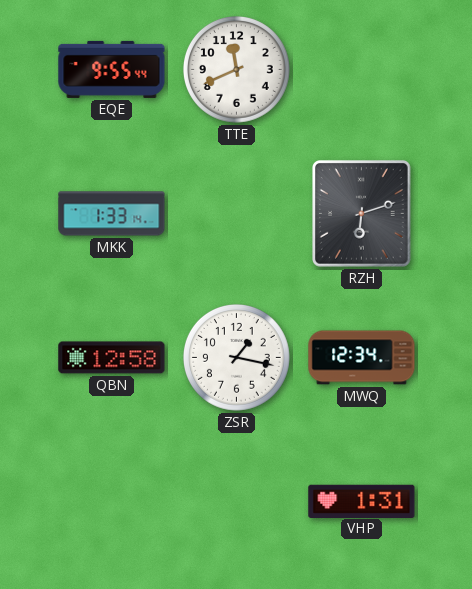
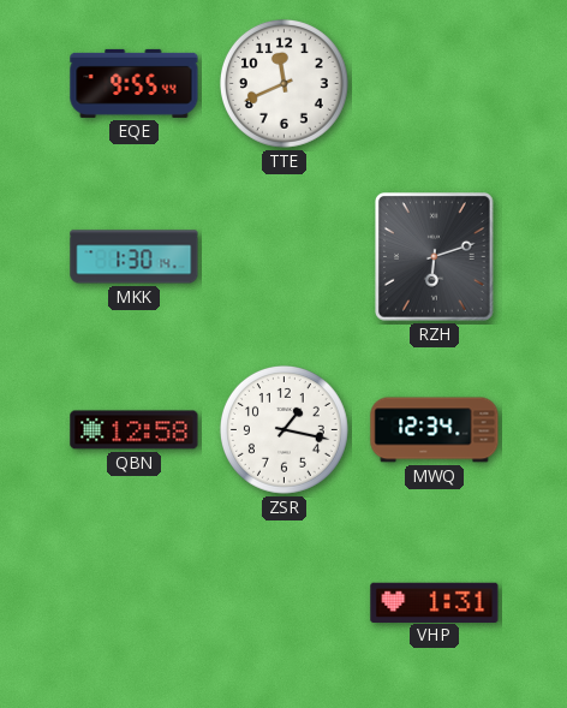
MKK: 1:33 -> 1:30 (135, 257)
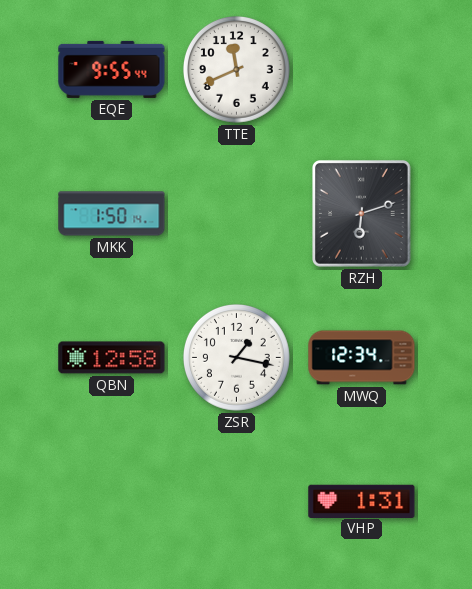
MKK: 1:30 -> 1:50 (112, 214)
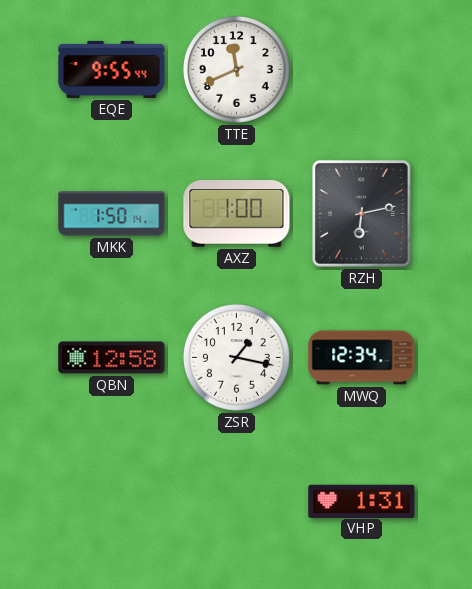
AXZ: none -> 1:00 (237, 214)
RZH: 6:12 -> 6:13 (362, 214)
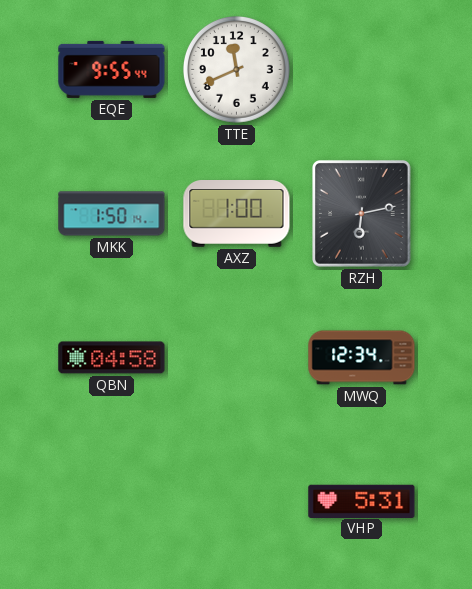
QBN: 12:58 -> 04:58 (112, 358)
ZSR: 1:17 -> none (236, 357)
VHP: 1:31 -> 5:31 (362, 501)
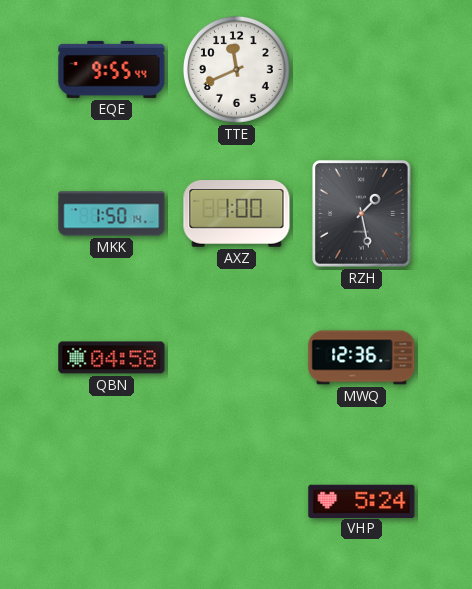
RZH: 6:13 -> 1:28 (362, 214)
MWQ: 12:34 -> 12:36 (362, 358)
VHP: 5:31 -> 5:24 (362, 501)
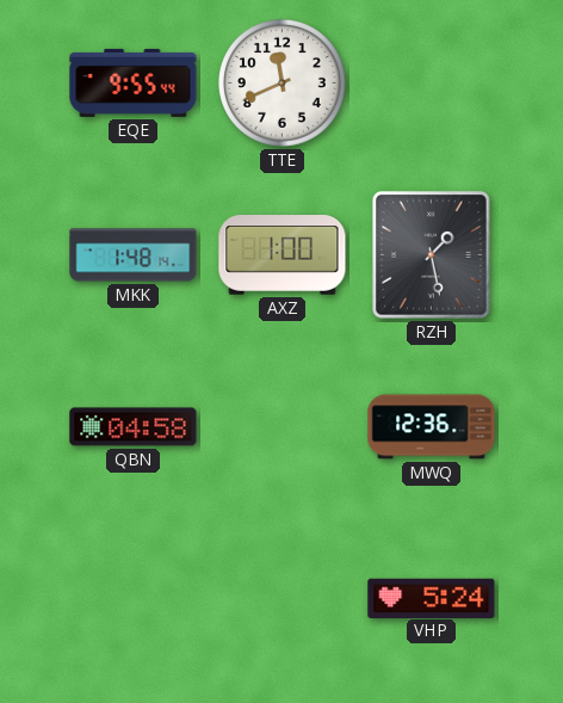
MKK: 1:50 -> 1:48 (134, 255)
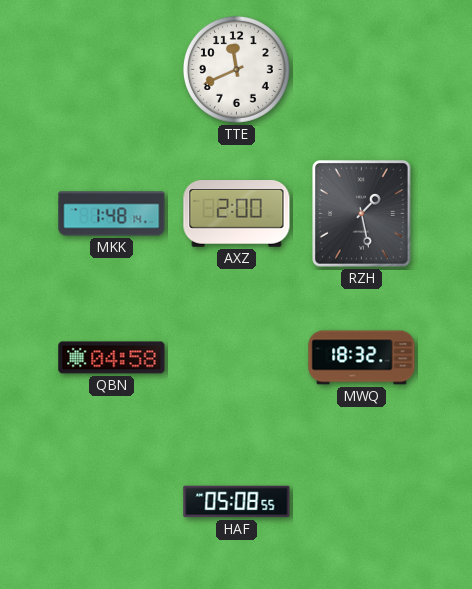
EQE: 9:55 -> none (134, 82)
AXZ: 1:00 -> 2:00 (237, 214)
MWQ: 12:36 -> 18:32 (362, 358)
HAF: none -> 05:08 (237, 502)
VHP: 5:24 -> none (432, 598)
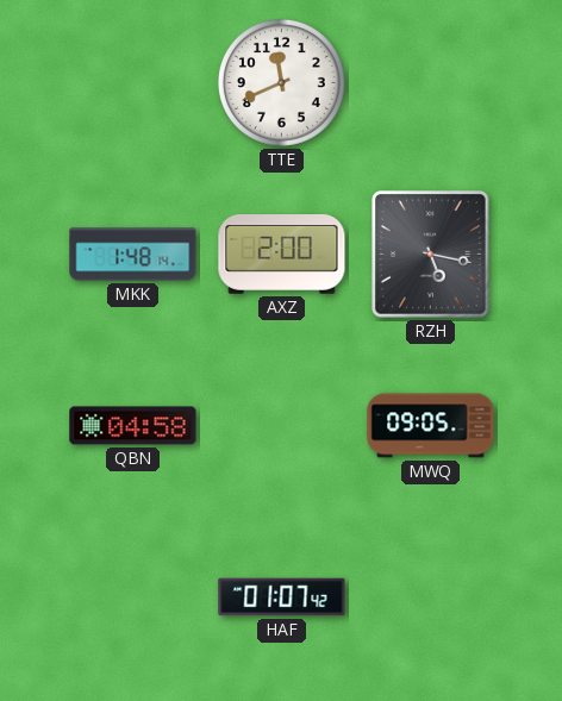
RZH: 1:28 -> 5:17 (431, 255)
MWQ: 18:32 -> 09:05 (431, 426)
HAF: 05:08 -> 01:07 (282, 597)
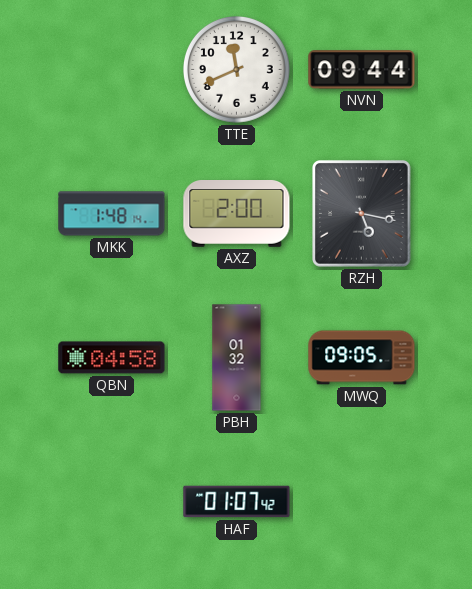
NVN: none -> 09:44 (362, 70)
PBH: none -> 01:32 (237, 358)
